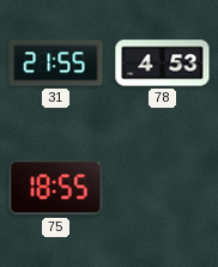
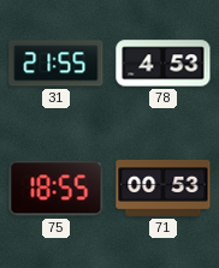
71: none -> 00:53 (164, 187)
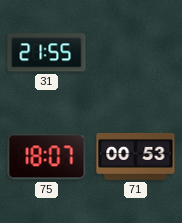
78: 4:53 -> none (164, 64)
75: 18:55 -> 18:07 (47, 157)
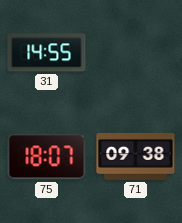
31: 21:55 -> 14:55 (47, 53)
71: 00:53 -> 09:38 (136, 156)
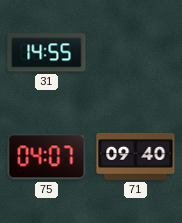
75: 18:07 -> 04:07 (47, 157)
71: 09:38 -> 09:40 (136, 156)
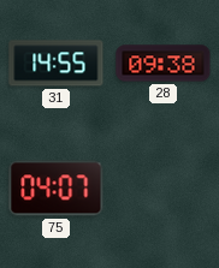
28: none -> 09:38 (164, 64)
71: 09:40 -> none (136, 156)
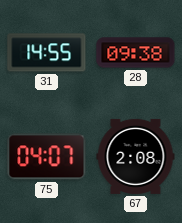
67: none -> 2:08 (136, 156)
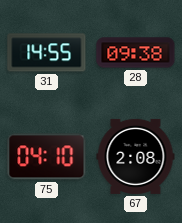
75: 04:07 -> 04:10 (47, 157)
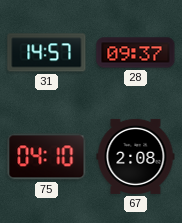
31: 14:55 -> 14:57 (47, 53)
28: 09:38 -> 09:37 (136, 53)
